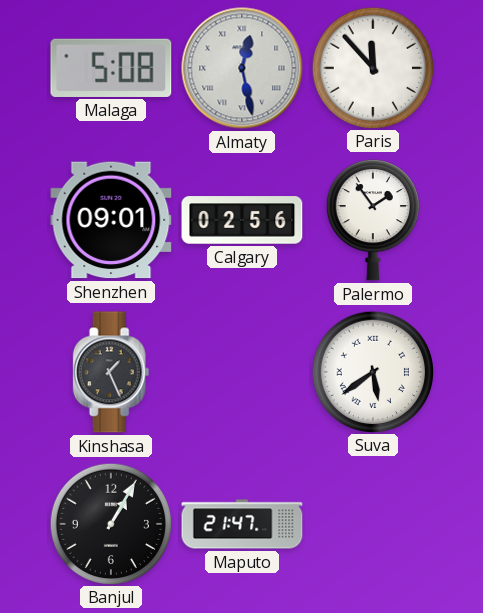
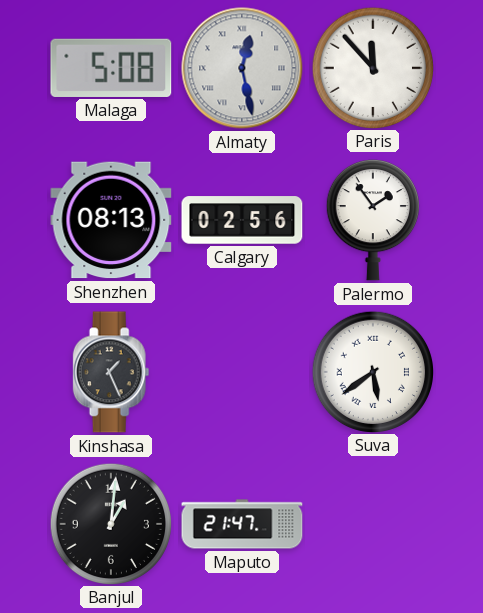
Shenzhen: 09:01 -> 08:13 (111, 220)
Banjul: 1:05 -> 1:01 (110, 523)
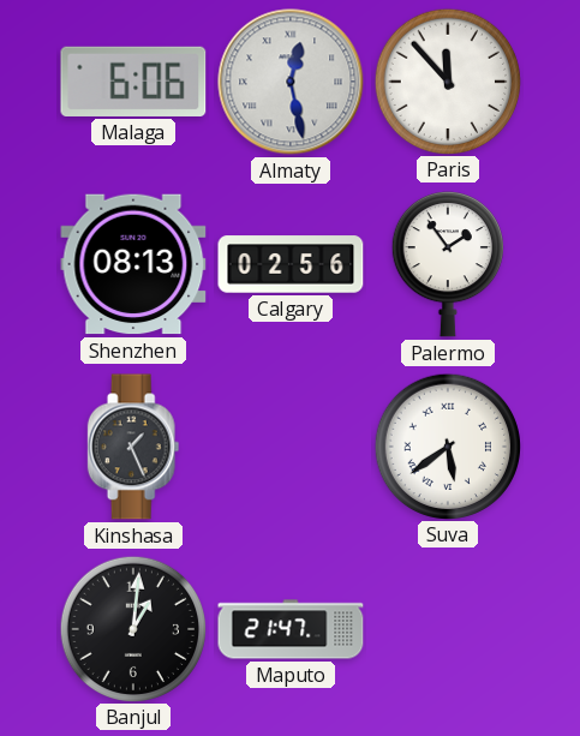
Malaga: 5:08 -> 6:06 (133, 82)
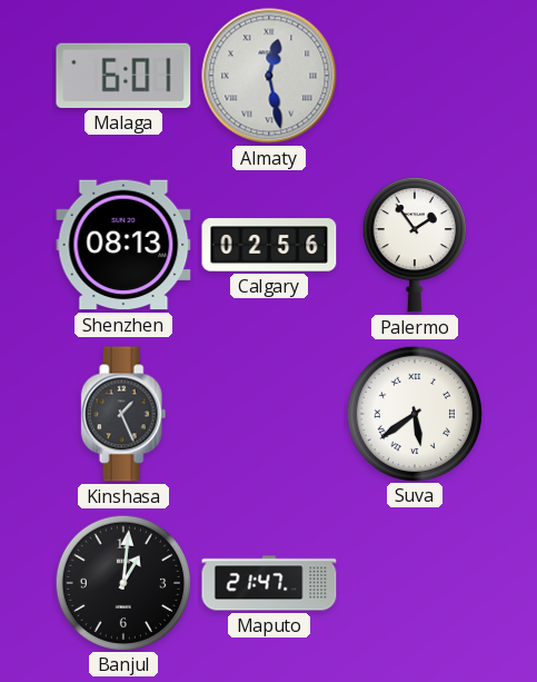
Malaga: 6:06 -> 6:01 (123, 76)
Paris: 11:53 -> none (447, 80)
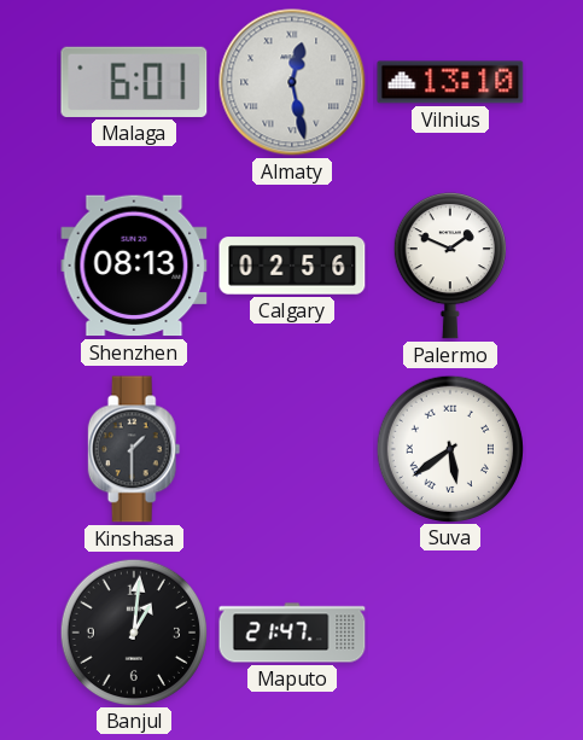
Vilnius: none -> 13:10 (450, 82)
Palermo: 1:54 -> 1:49 (450, 267)
Kinshasa: 1:26 -> 1:30 (134, 449)
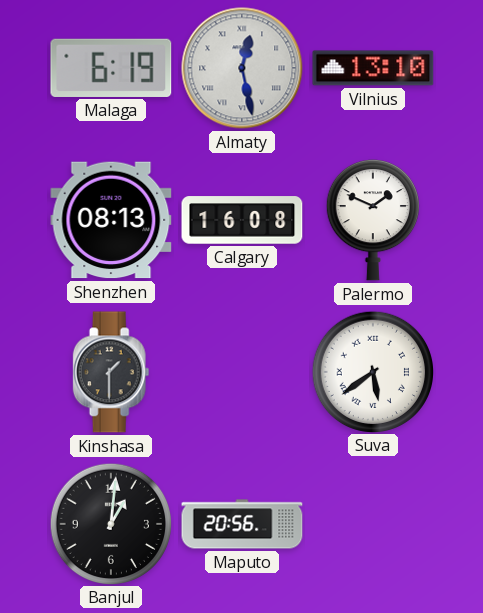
Malaga: 6:01 -> 6:19 (111, 68)
Calgary: 02:56 -> 16:08 (242, 220)
Maputo: 21:47 -> 20:56 (242, 524)
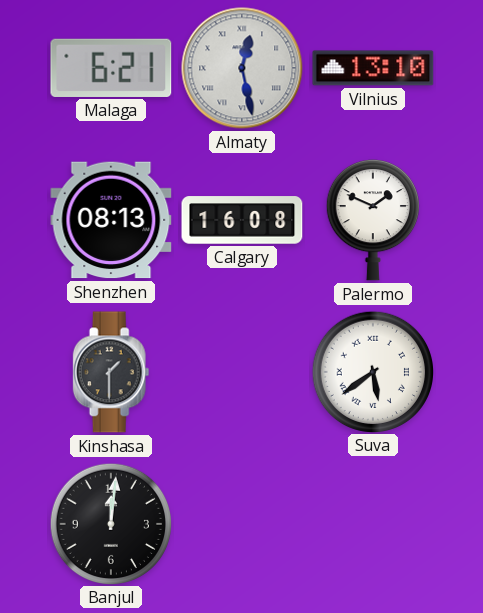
Malaga: 6:19 -> 6:21 (111, 68)
Banjul: 1:01 -> 12:01 (110, 523)
Maputo: 20:56 -> none (242, 524)
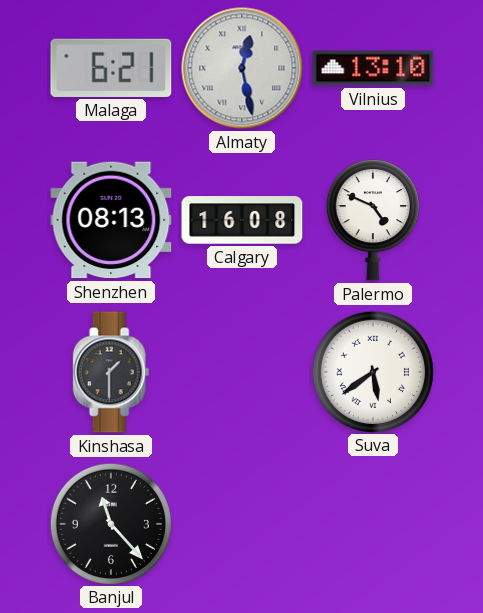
Palermo: 1:49 -> 4:49 (373, 221)
Banjul: 12:01 -> 11:23 (110, 523)
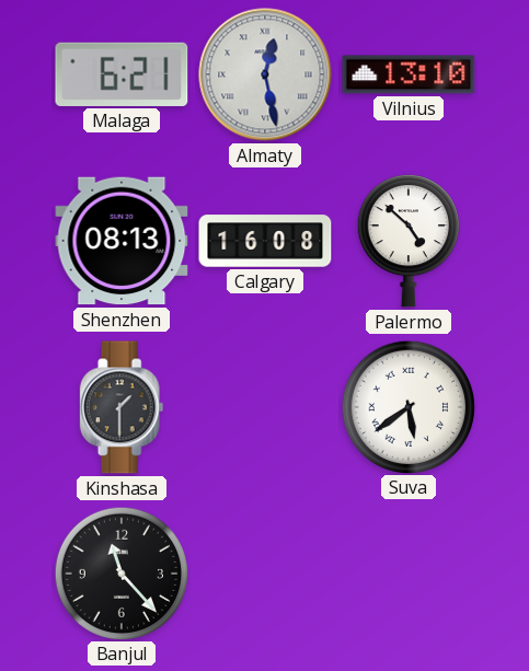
Palermo: 4:49 -> 4:52 (409, 242)
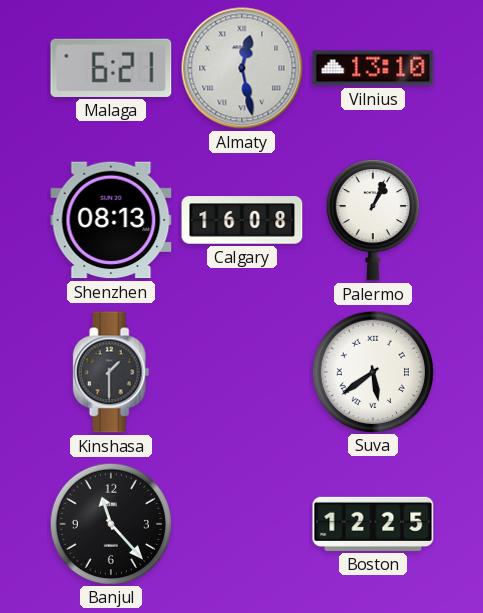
Palermo: 4:52 -> 1:04 (373, 221)
Boston: none -> 12:25 (373, 524)
